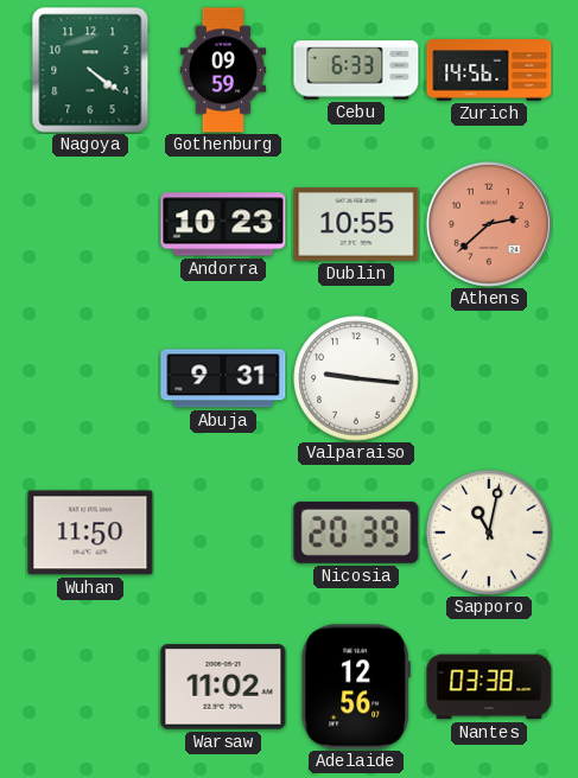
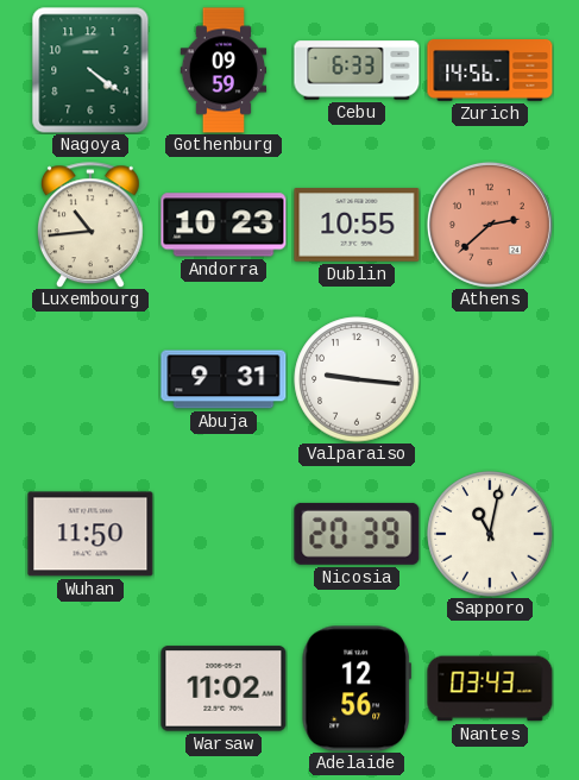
Luxembourg: none -> 10:44 (90, 225)
Nantes: 03:38 -> 03:43 (490, 688)
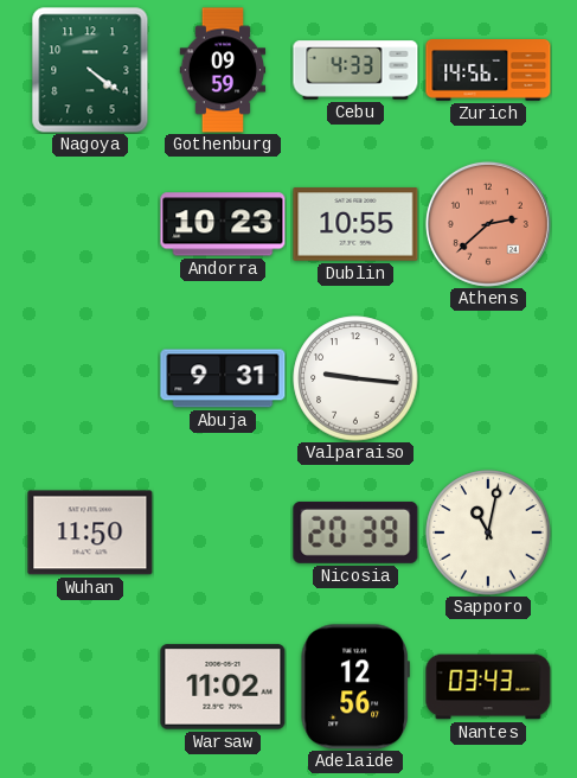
Cebu: 6:33 -> 4:33 (355, 70)
Luxembourg: 10:44 -> none (90, 225)
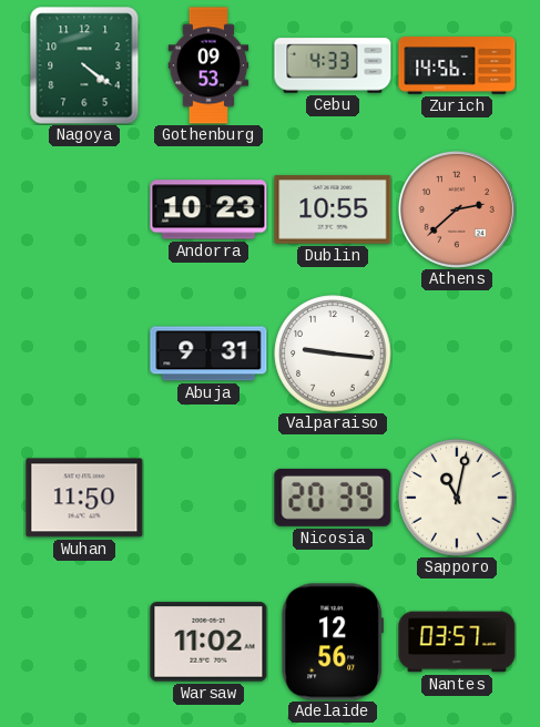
Gothenburg: 09:59 -> 09:53 (208, 65)
Nantes: 03:43 -> 03:57 (457, 642)
